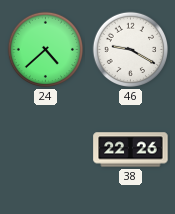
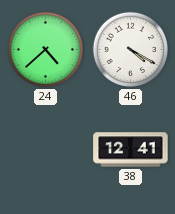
46: 9:20 -> 4:20 (131, 50)
38: 22:26 -> 12:41 (131, 150)
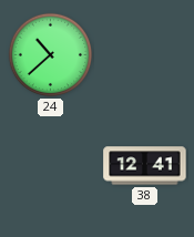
24: 4:38 -> 10:38 (51, 55)
46: 4:20 -> none (131, 50)
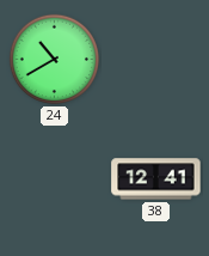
24: 10:38 -> 10:40 (55, 60)
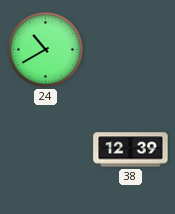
38: 12:41 -> 12:39 (131, 150)
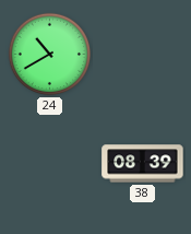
38: 12:39 -> 08:39 (143, 164)
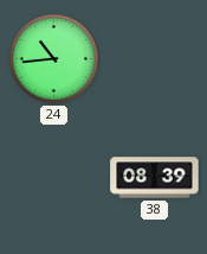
24: 10:40 -> 10:44 (54, 59)
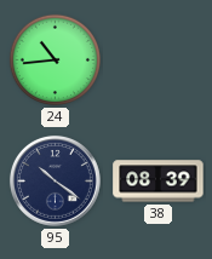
95: none -> 10:21 (55, 180)
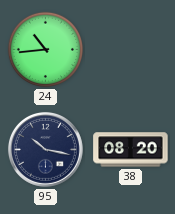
95: 10:21 -> 10:17 (45, 149)
38: 08:39 -> 08:20 (131, 150)
